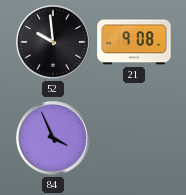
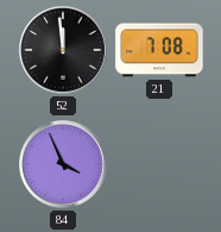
52: 9:59 -> 11:59 (64, 51)
21: 9:08 -> 7:08 (159, 50)
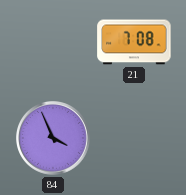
52: 11:59 -> none (64, 51)
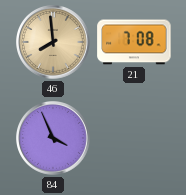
46: none -> 7:59 (54, 43)
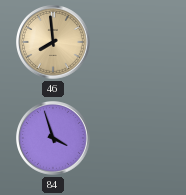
21: 7:08 -> none (134, 42)
84: 3:56 -> 3:57 (54, 139)
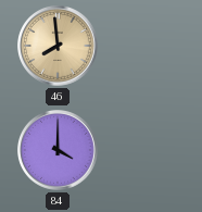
84: 3:57 -> 4:00 (59, 151)
